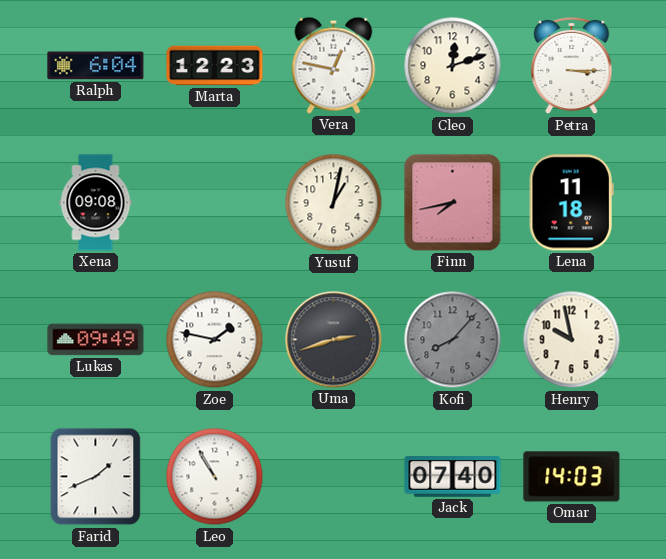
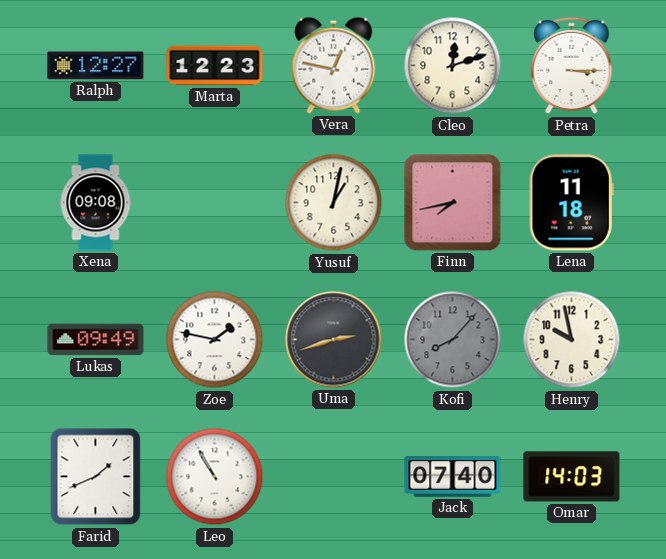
Ralph: 6:04 -> 12:27 (96, 66)
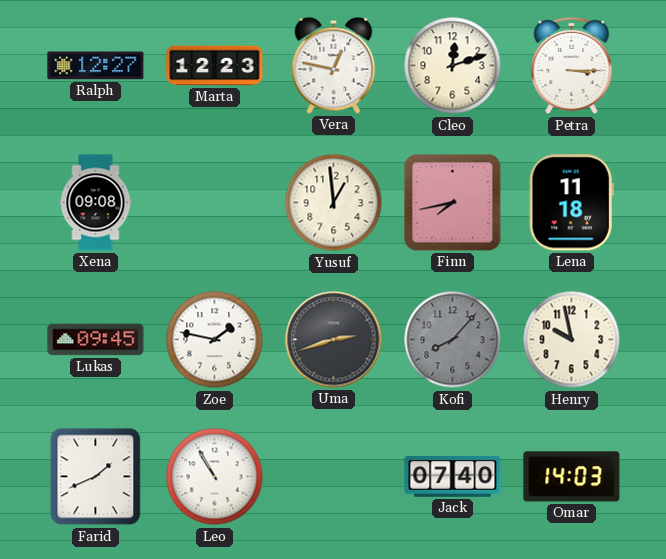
Yusuf: 1:02 -> 12:59 (334, 203)
Lukas: 09:49 -> 09:45 (96, 340)
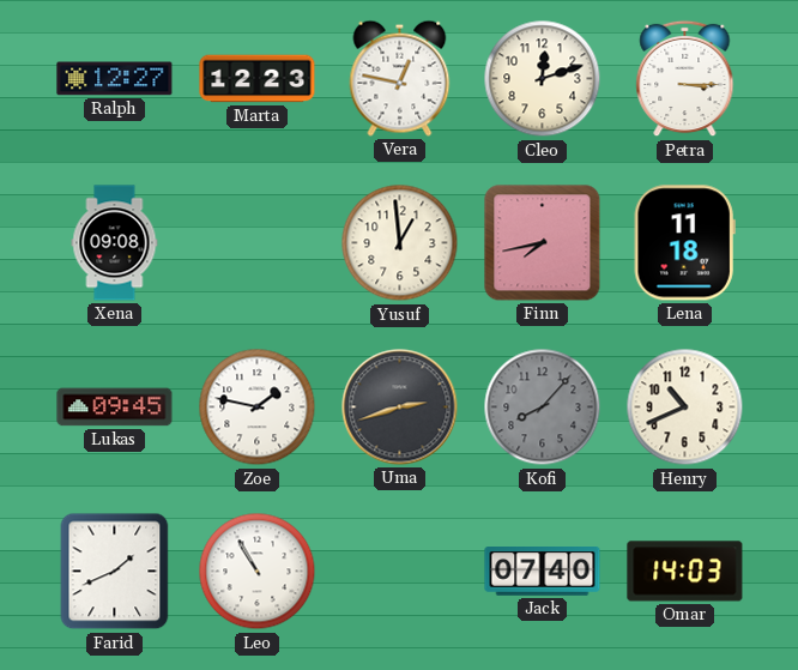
Henry: 9:58 -> 10:41 (685, 408)
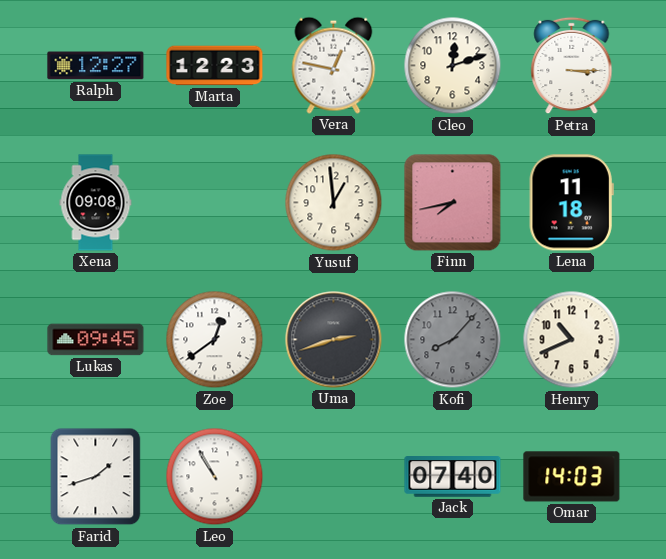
Zoe: 1:47 -> 12:39 (215, 340)
Farid: 1:41 -> 1:42 (96, 477)
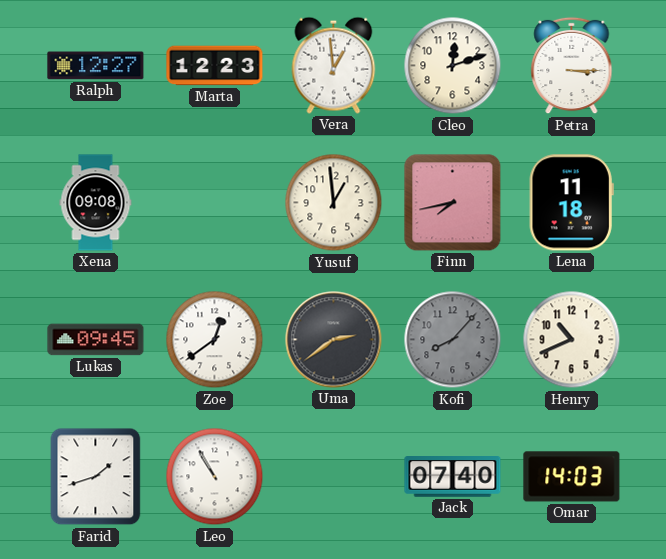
Vera: 12:47 -> 12:59 (334, 65)
Uma: 2:42 -> 2:39 (334, 340)
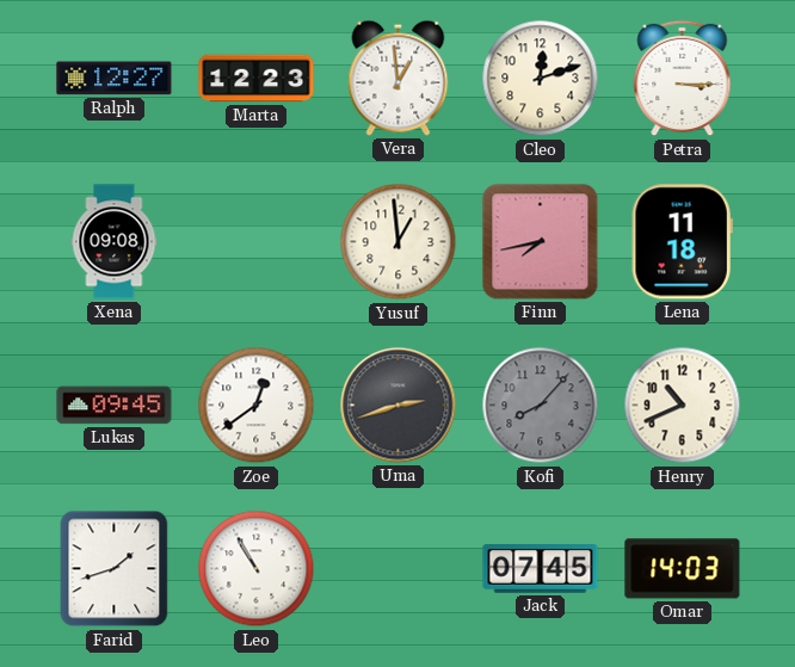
Uma: 2:39 -> 2:42 (399, 406)
Jack: 07:40 -> 07:45 (541, 569)
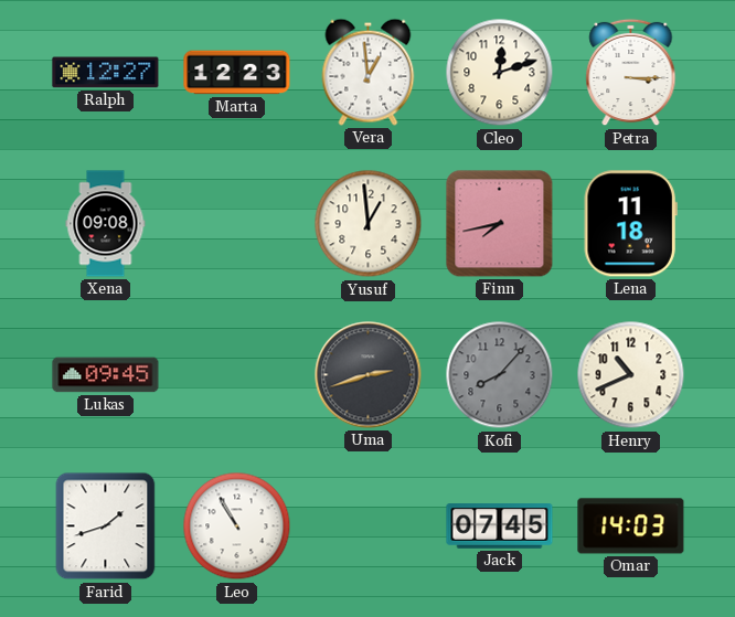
Zoe: 12:39 -> none (257, 406)
